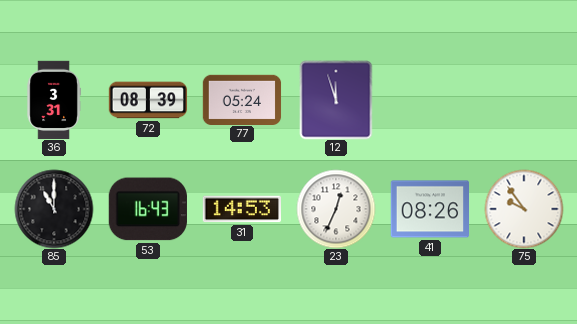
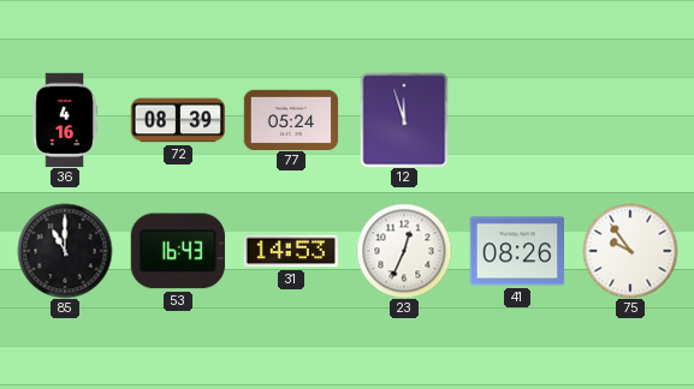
36: 3:31 -> 4:16 (65, 120)
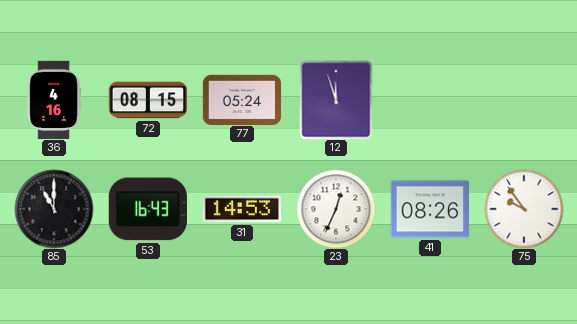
72: 08:39 -> 08:15 (148, 100)
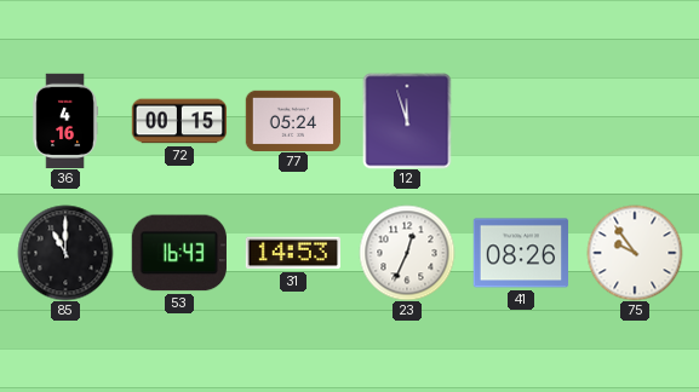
72: 08:15 -> 00:15 (179, 121)
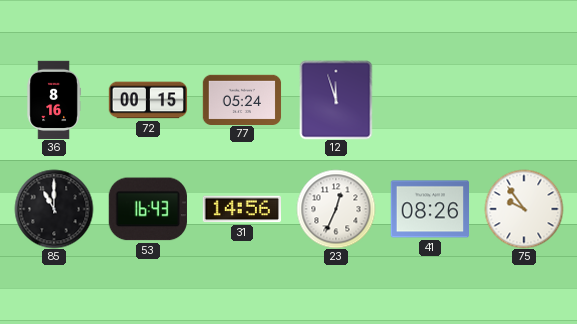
36: 4:16 -> 8:16 (54, 100)
31: 14:53 -> 14:56 (241, 209)
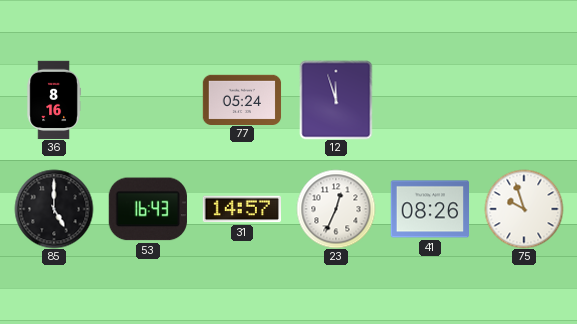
72: 00:15 -> none (148, 100)
85: 11:00 -> 5:00 (54, 209)
31: 14:56 -> 14:57 (241, 209)
75: 9:54 -> 9:57 (524, 209)
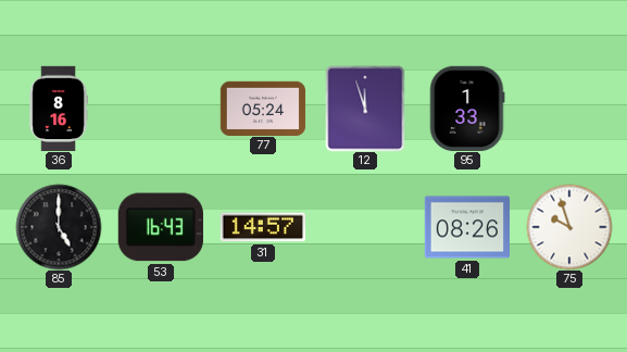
95: none -> 1:33 (467, 108)
23: 12:34 -> none (336, 209)
